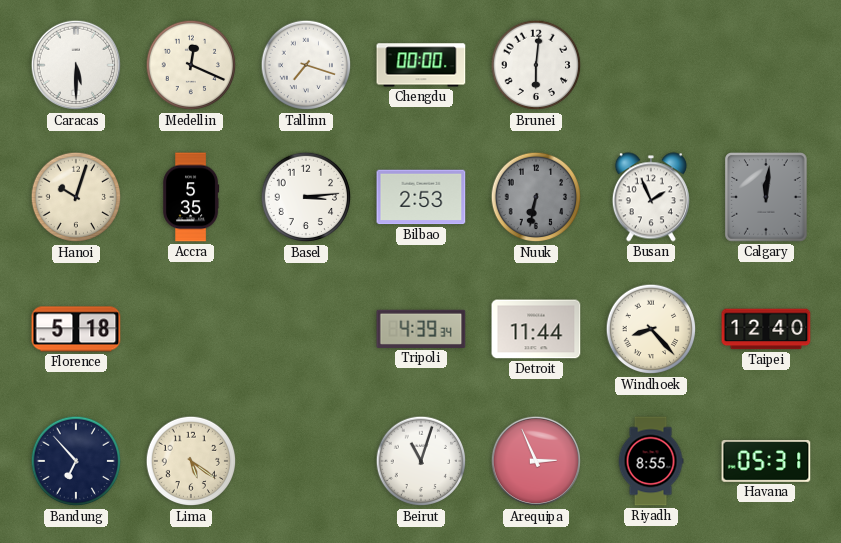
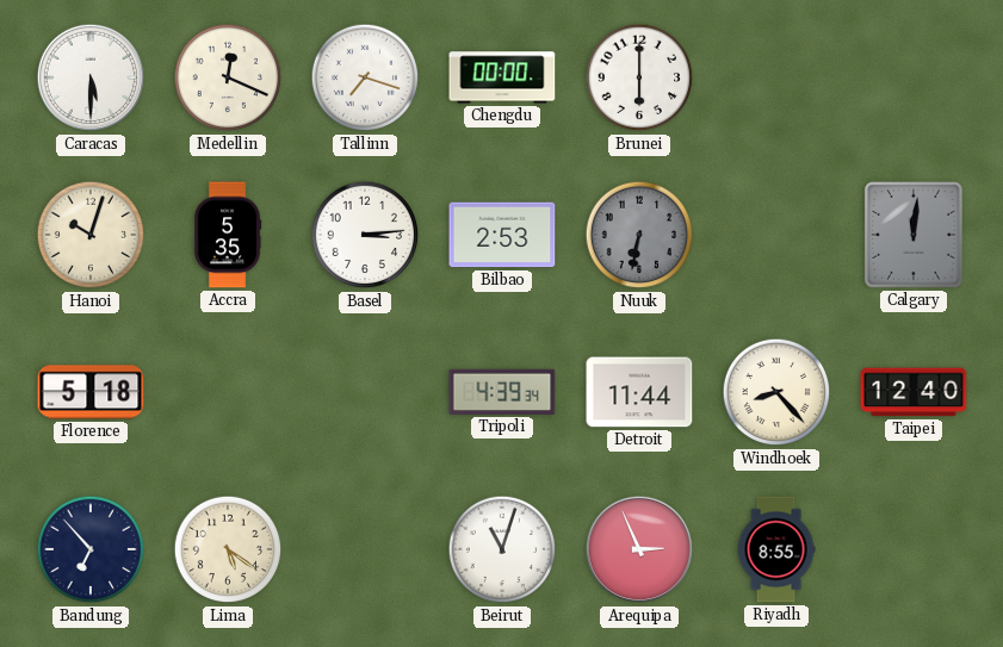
Brunei: 6:01 -> 6:00 (639, 77)
Busan: 1:56 -> none (651, 197)
Havana: 05:31 -> none (766, 462)
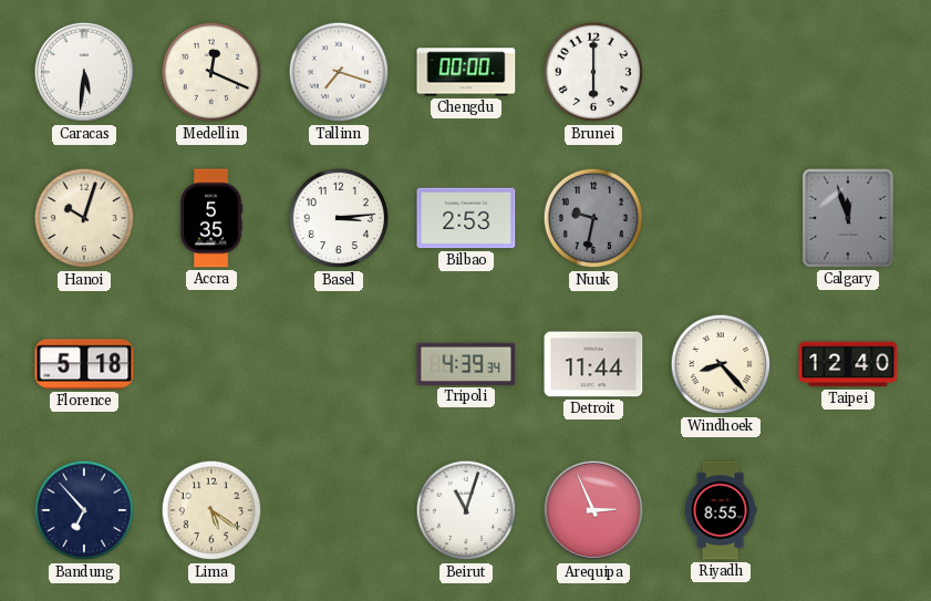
Caracas: 5:30 -> 5:31 (84, 72)
Nuuk: 6:32 -> 9:32 (593, 218)
Calgary: 12:01 -> 11:57 (849, 219)
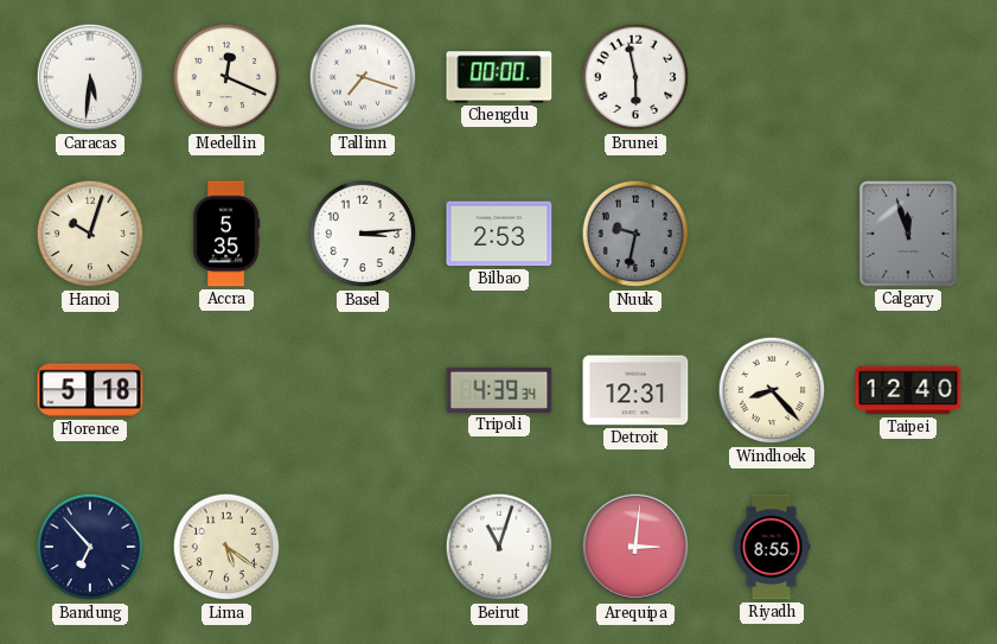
Brunei: 6:00 -> 5:58 (635, 77)
Detroit: 11:44 -> 12:31 (635, 390)
Arequipa: 2:56 -> 3:01 (635, 547)
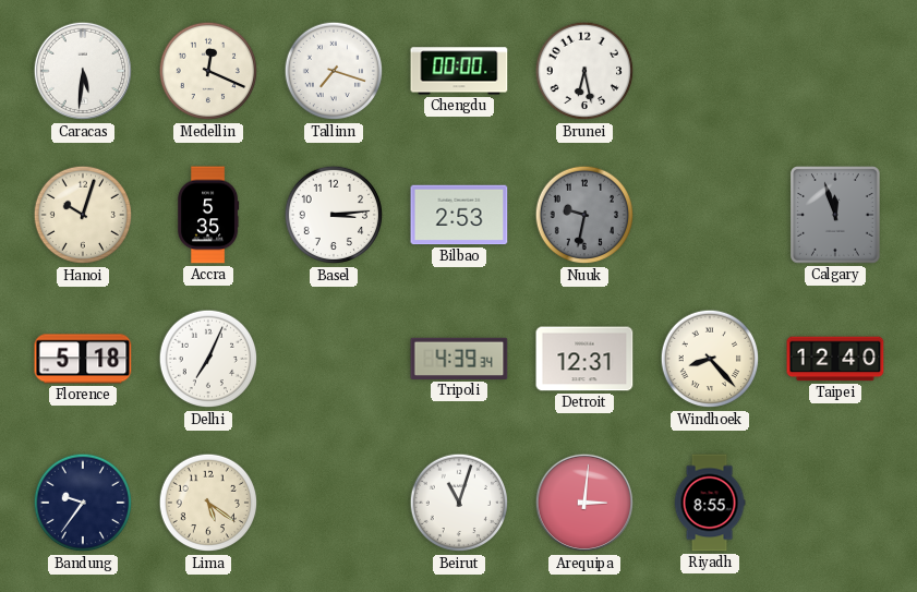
Brunei: 5:58 -> 6:28 (584, 71)
Delhi: none -> 7:04 (208, 359)
Bandung: 6:53 -> 9:36 (83, 503)
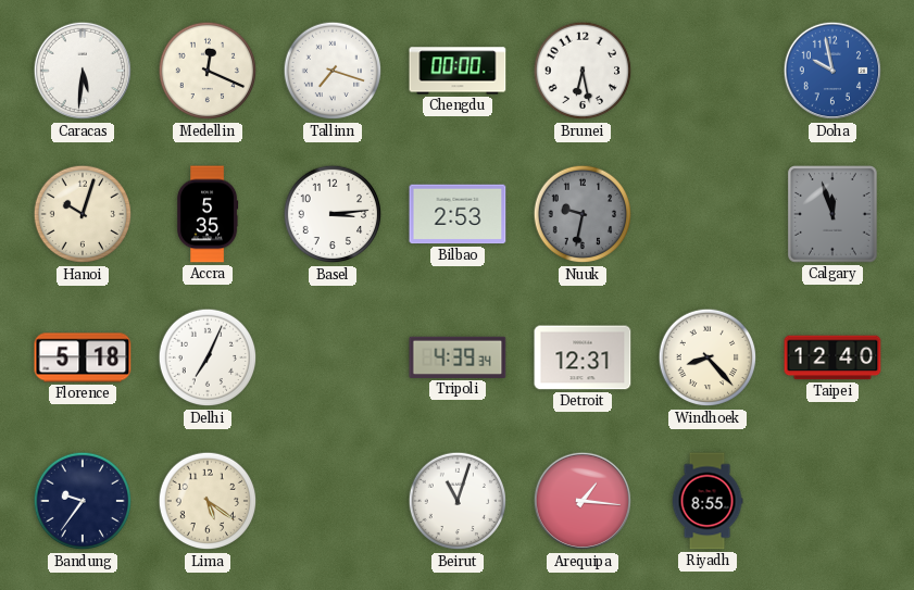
Doha: none -> 9:58 (832, 71)
Arequipa: 3:01 -> 1:16 (583, 501)
